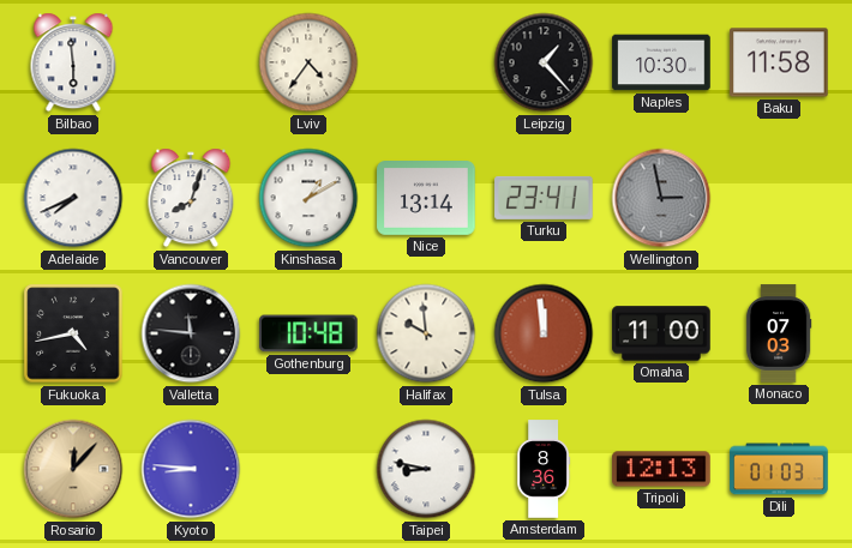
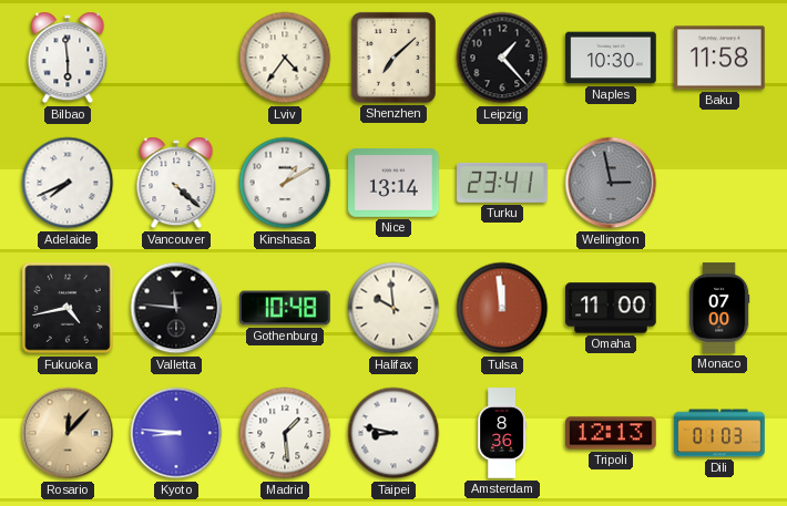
Shenzhen: none -> 7:08 (393, 58)
Vancouver: 8:03 -> 4:22 (176, 183)
Monaco: 07:03 -> 07:00 (719, 308)
Madrid: none -> 1:29 (285, 433)
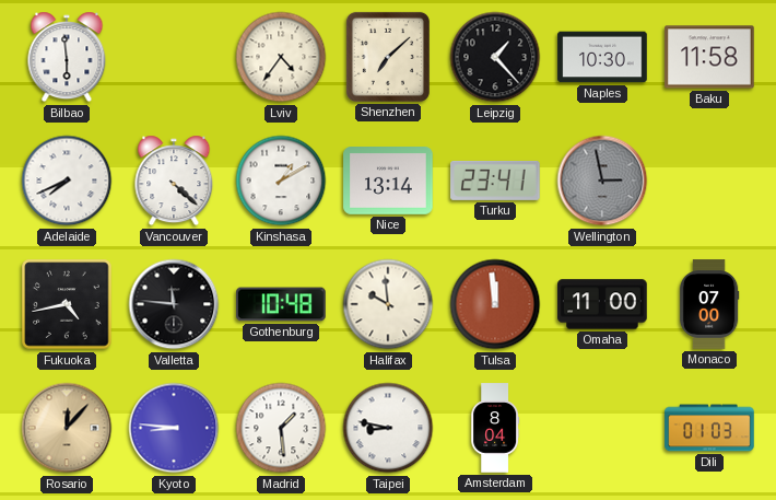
Amsterdam: 8:36 -> 8:04 (495, 428)
Tripoli: 12:13 -> none (611, 433)
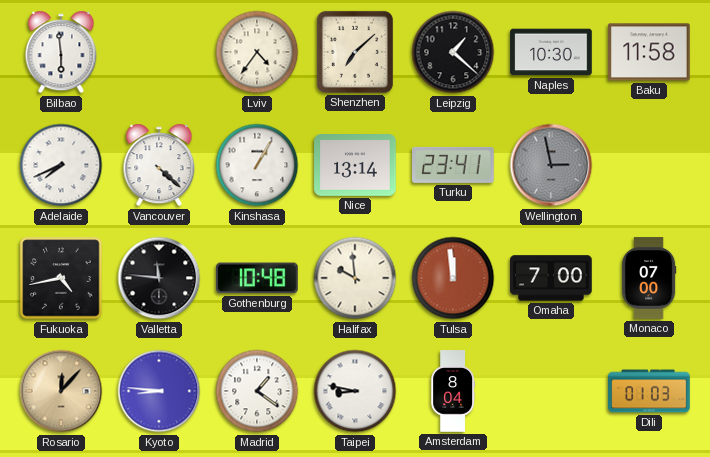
Leipzig: 1:23 -> 1:22 (453, 52)
Kinshasa: 1:10 -> 1:05 (257, 165)
Omaha: 11:00 -> 7:00 (551, 278)
Madrid: 1:29 -> 1:21 (257, 391)
